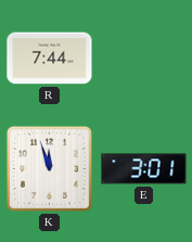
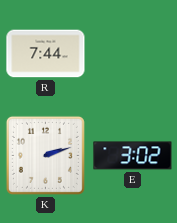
K: 11:57 -> 2:12 (45, 155)
E: 3:01 -> 3:02 (133, 156)
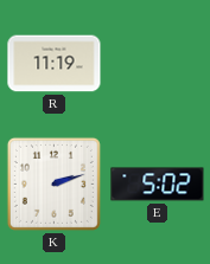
R: 7:44 -> 11:19 (55, 64)
E: 3:02 -> 5:02 (158, 185)
